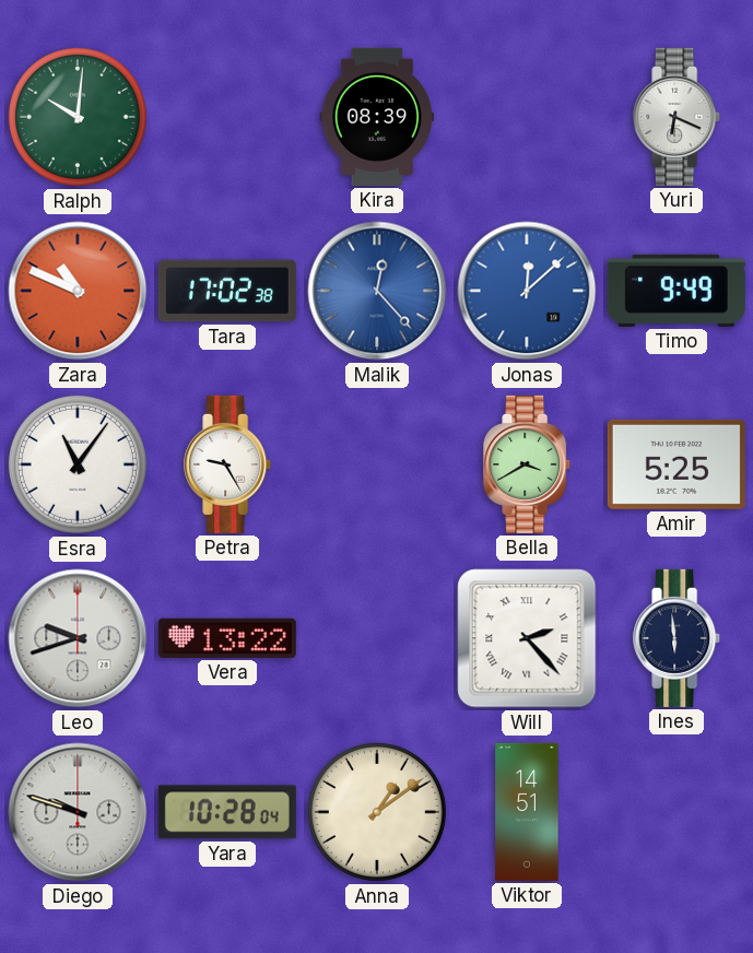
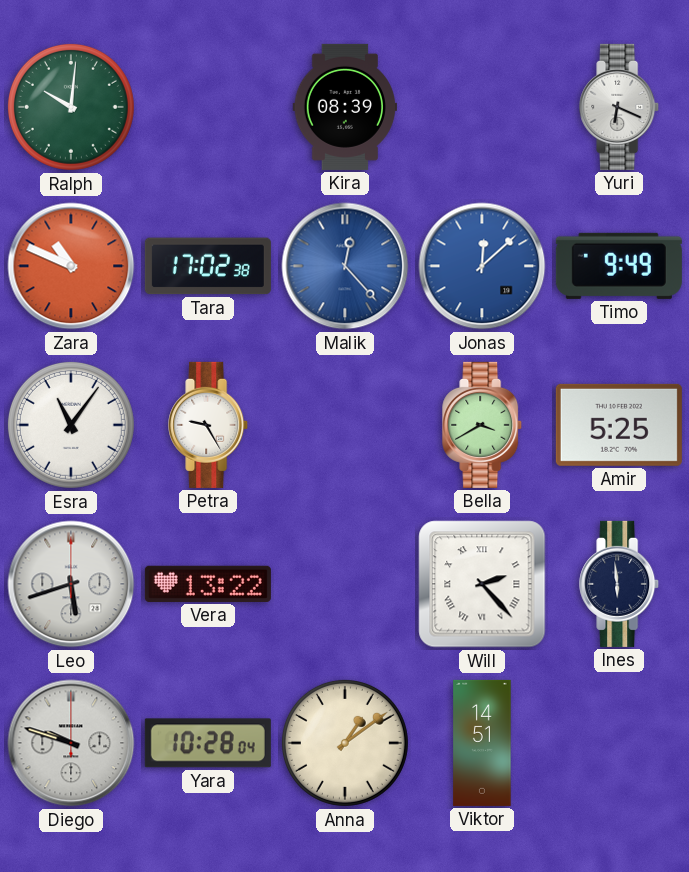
Leo: 9:42 -> 5:42 (71, 584)
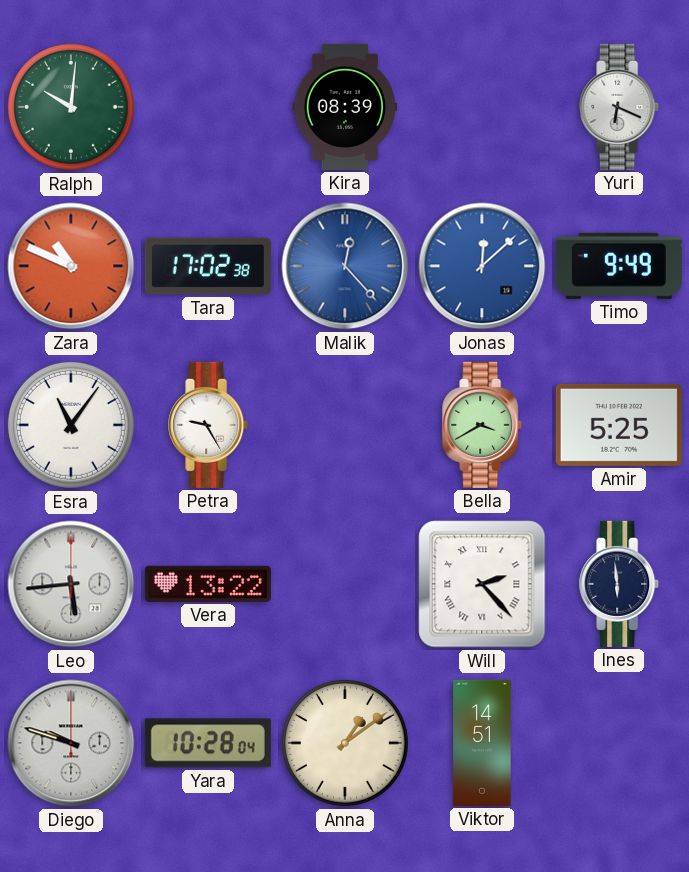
Leo: 5:42 -> 5:44 (71, 584)
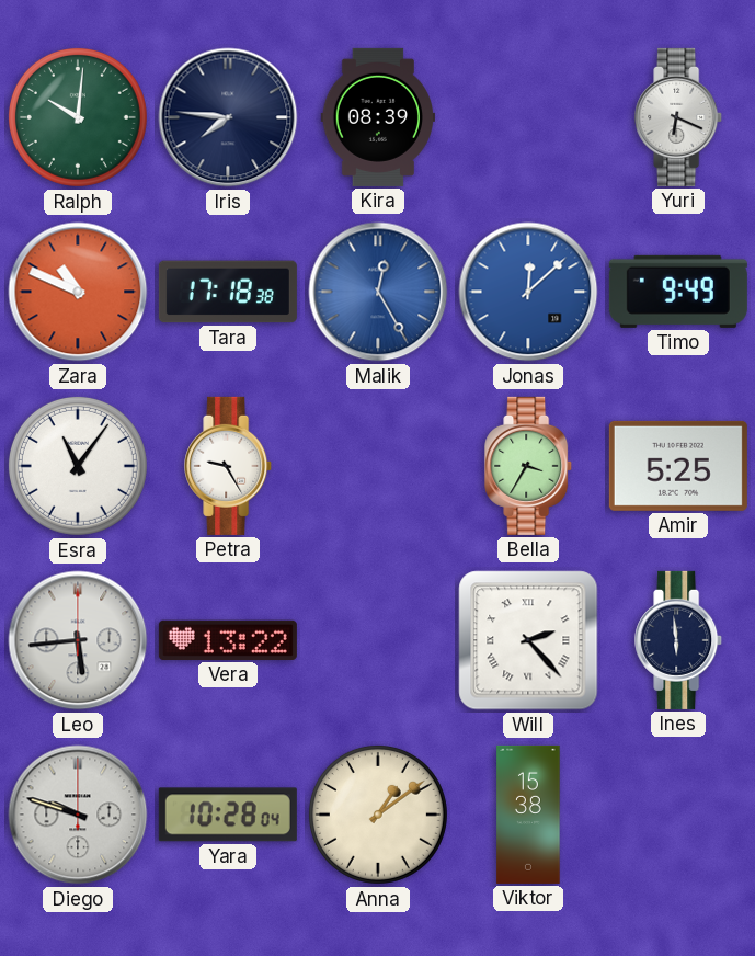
Iris: none -> 7:46 (228, 117)
Tara: 17:02 -> 17:18 (228, 292)
Malik: 12:23 -> 12:25 (378, 292)
Bella: 3:40 -> 3:35 (529, 466)
Viktor: 14:51 -> 15:38 (528, 815)
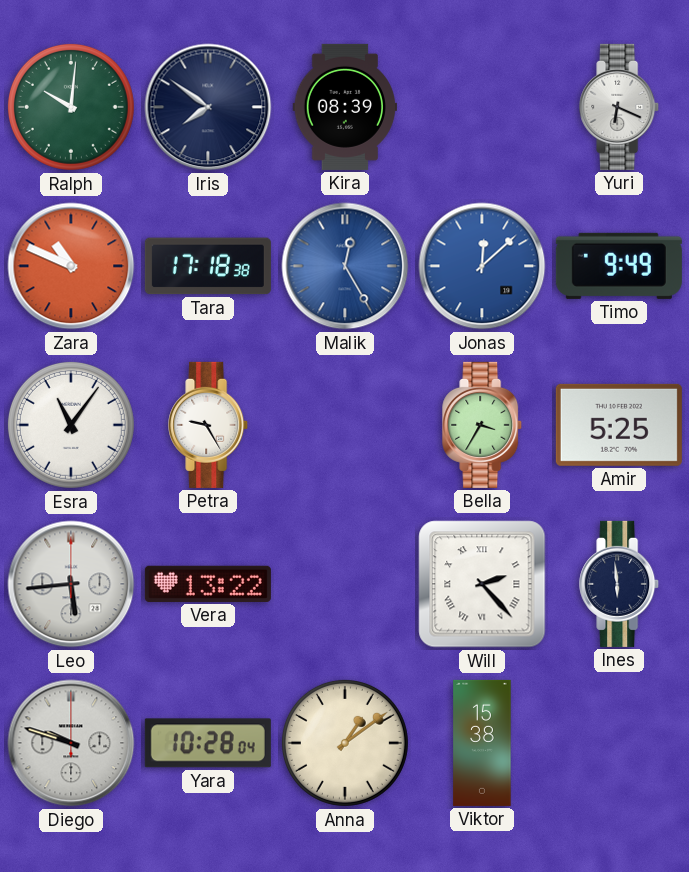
Iris: 7:46 -> 7:51 (208, 107)
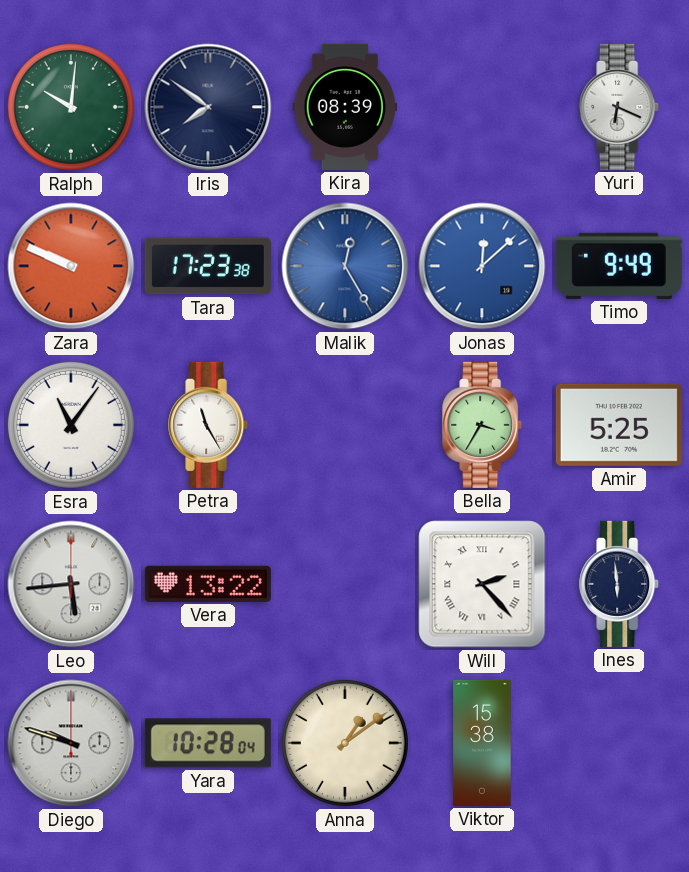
Zara: 10:49 -> 9:49 (71, 266)
Tara: 17:18 -> 17:23 (208, 266)
Petra: 9:25 -> 11:25 (209, 425)
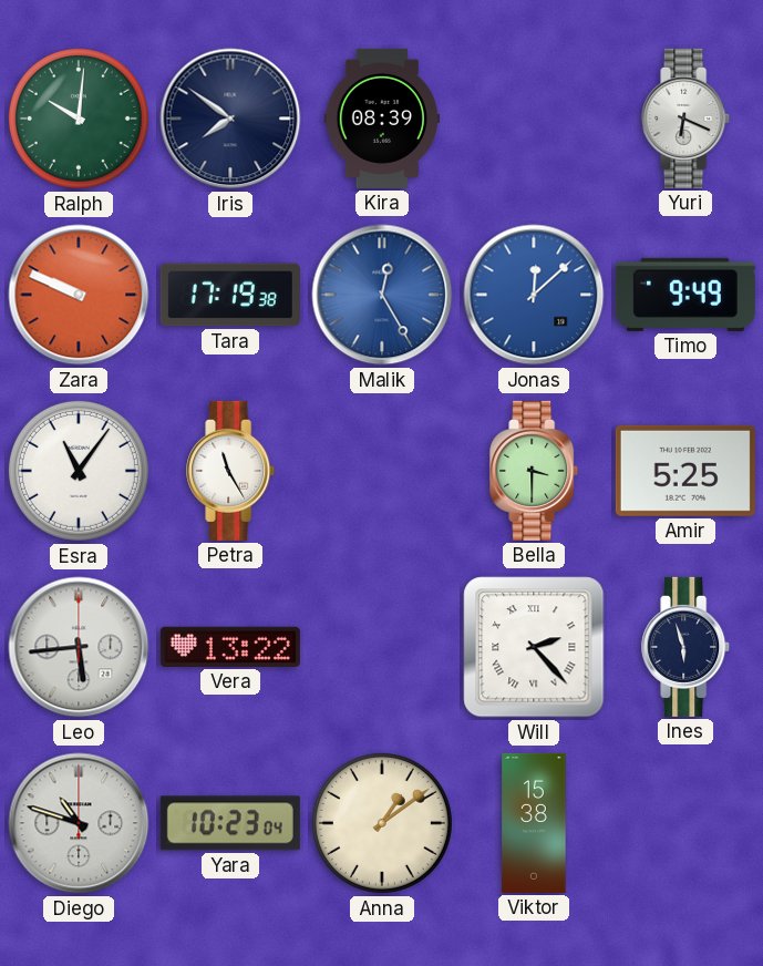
Tara: 17:23 -> 17:19 (230, 295)
Bella: 3:35 -> 3:30 (535, 471)
Ines: 5:59 -> 5:57 (687, 647)
Diego: 9:48 -> 10:48 (79, 823)
Yara: 10:28 -> 10:23 (230, 823)
